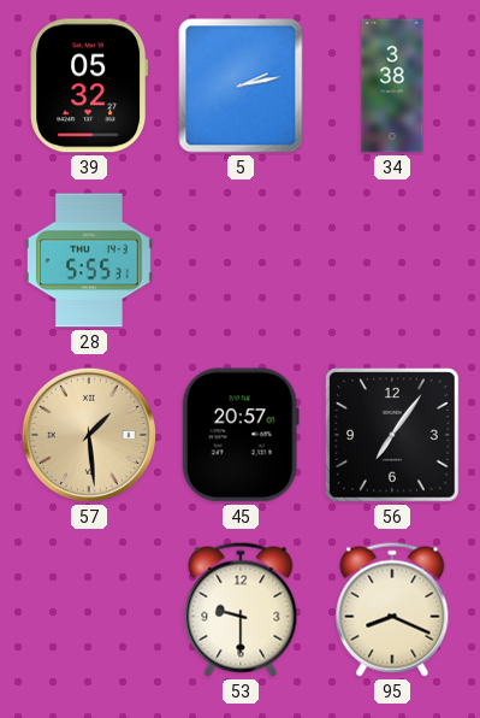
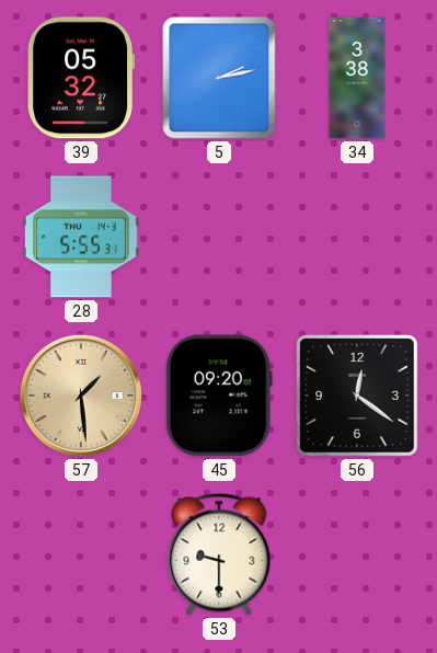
45: 20:57 -> 09:20 (219, 396)
56: 7:06 -> 12:21 (358, 397)
95: 8:19 -> none (392, 610)
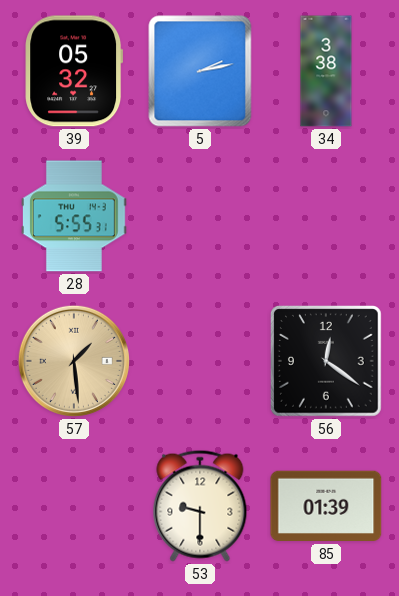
45: 09:20 -> none (219, 396)
85: none -> 01:39 (326, 506)
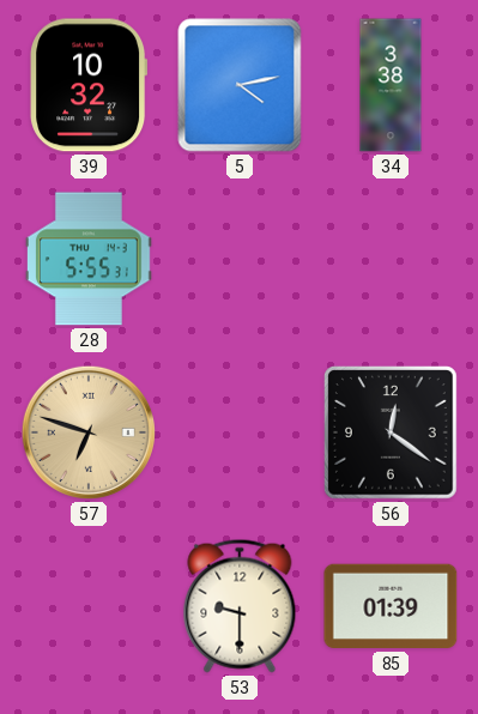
39: 05:32 -> 10:32 (89, 85)
5: 2:13 -> 4:13 (240, 85)
57: 1:29 -> 6:48 (89, 432)
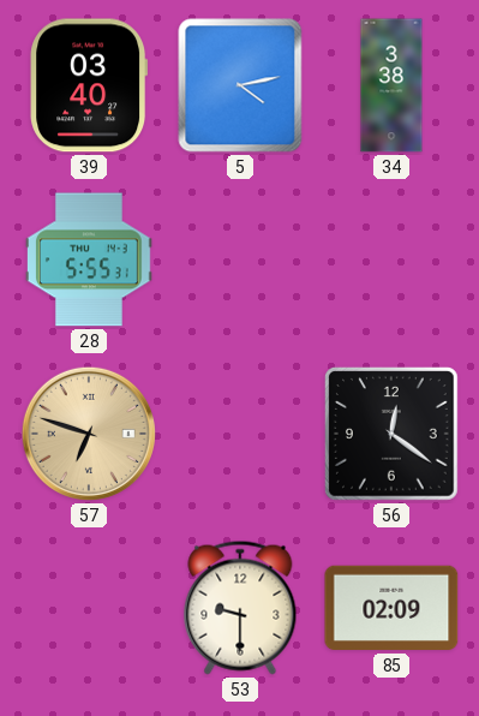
39: 10:32 -> 03:40 (89, 85)
85: 01:39 -> 02:09 (391, 608)
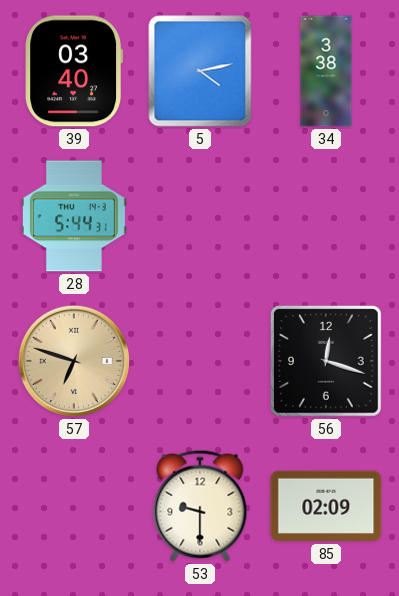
28: 5:55 -> 5:44 (74, 216)
56: 12:21 -> 12:18 (327, 362)
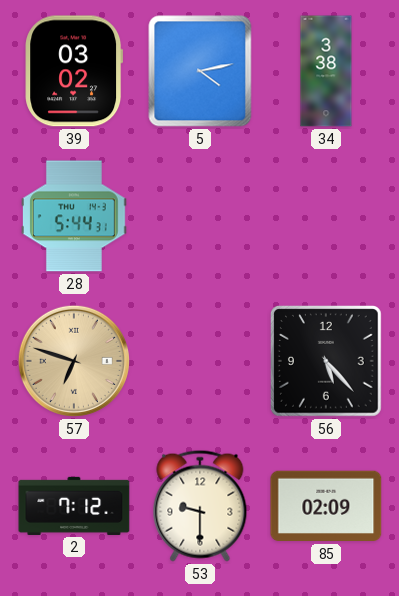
39: 03:40 -> 03:02 (74, 71)
56: 12:18 -> 5:23 (327, 362)
2: none -> 7:12 (74, 506)
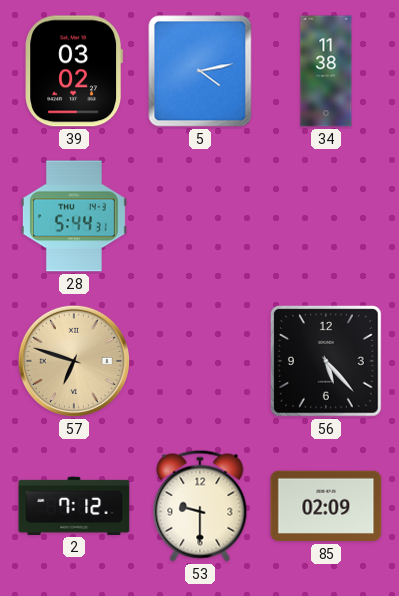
34: 3:38 -> 11:38 (326, 71)
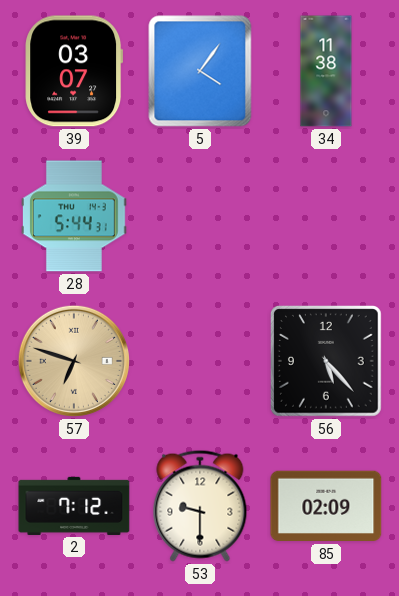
39: 03:02 -> 03:07 (74, 71)
5: 4:13 -> 4:06 (200, 71)
